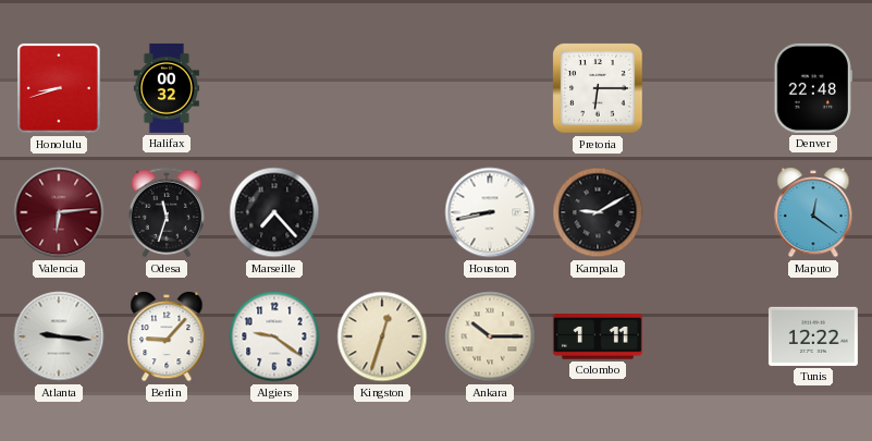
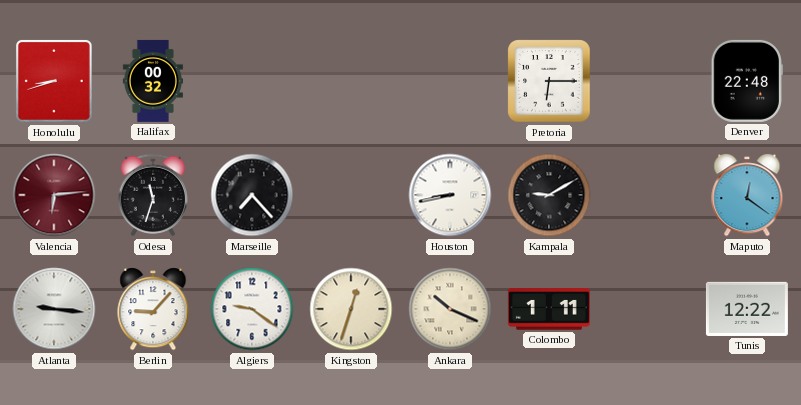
Ankara: 10:15 -> 10:19 (450, 309)
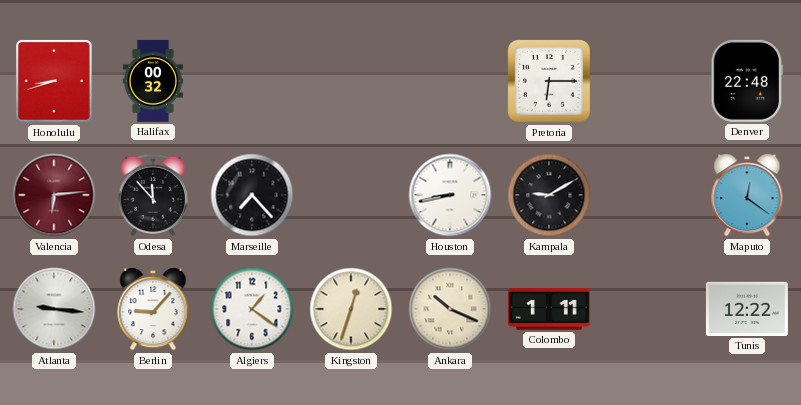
Odesa: 11:33 -> 11:53 (153, 195)
Algiers: 9:21 -> 1:21 (252, 309)
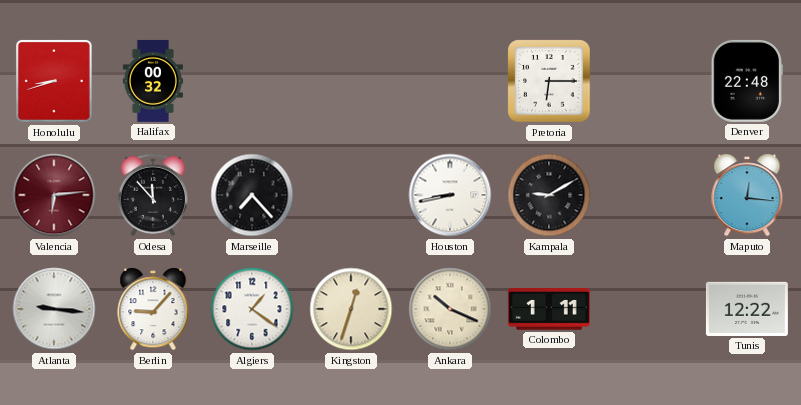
Maputo: 12:21 -> 12:16 (747, 195)
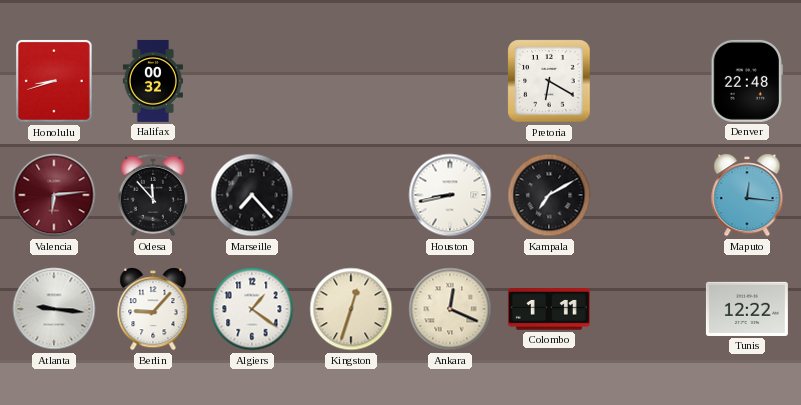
Pretoria: 6:15 -> 6:20 (549, 81)
Kampala: 9:10 -> 7:10 (549, 195)
Ankara: 10:19 -> 12:19 (450, 309)
